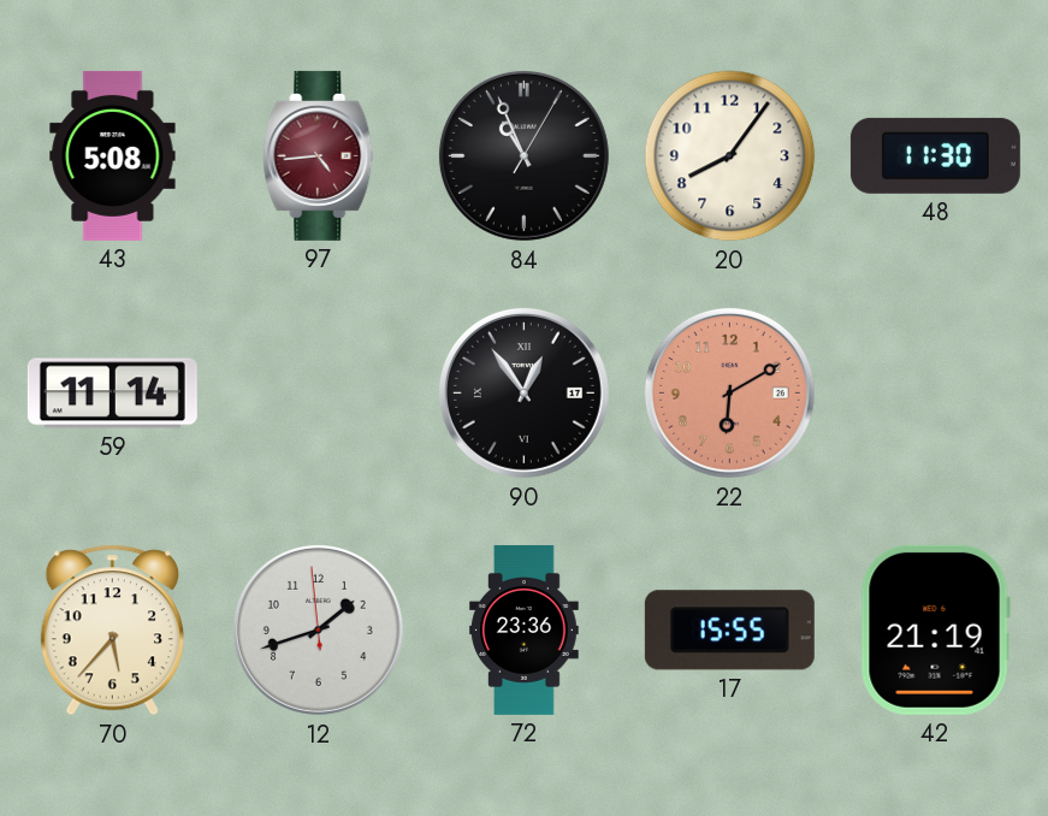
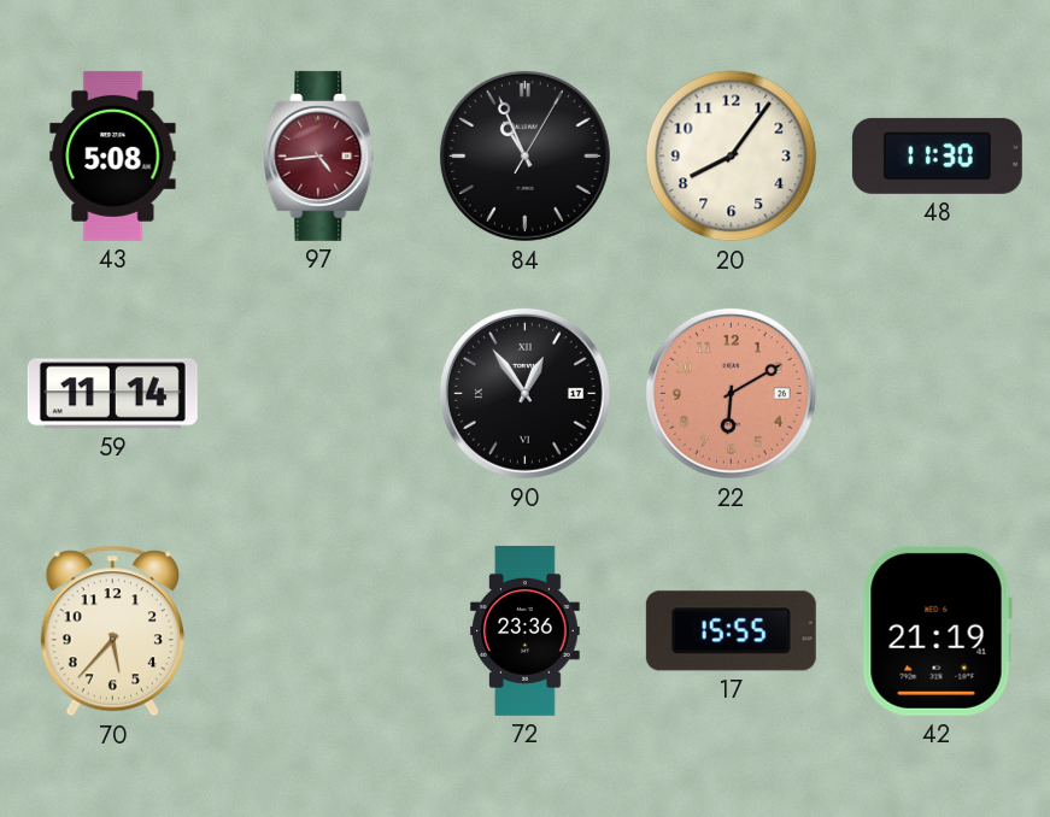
12: 1:41 -> none (318, 629)
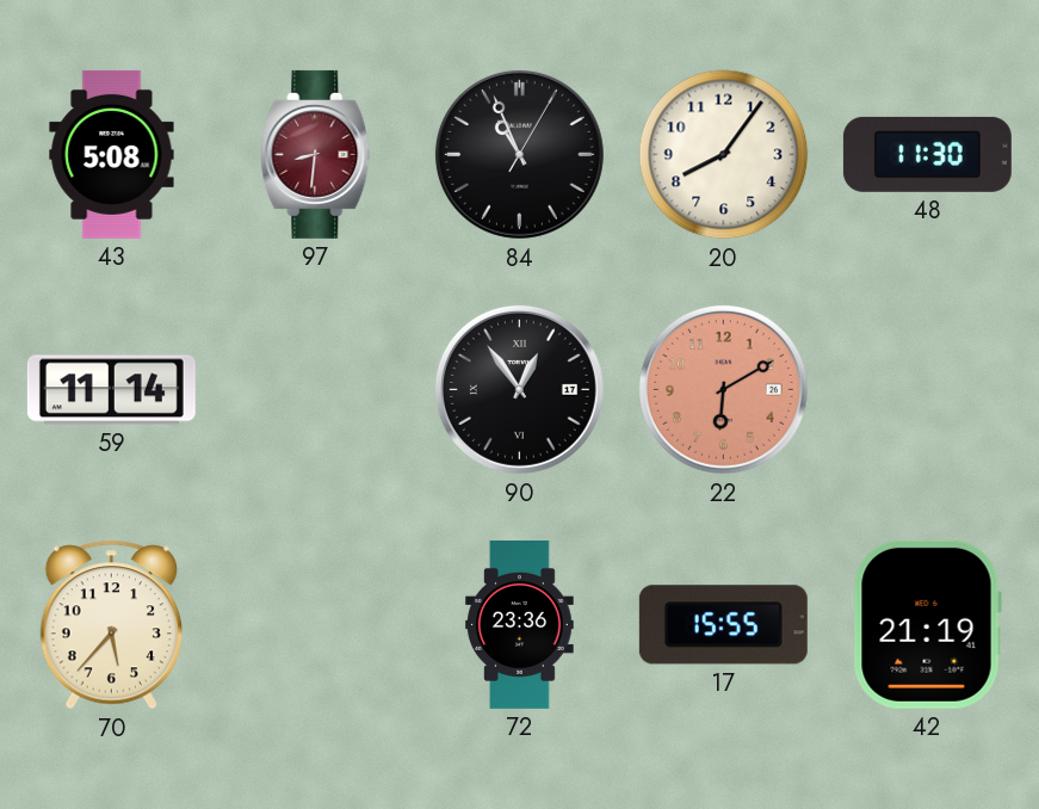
97: 4:44 -> 8:31 (316, 154)
